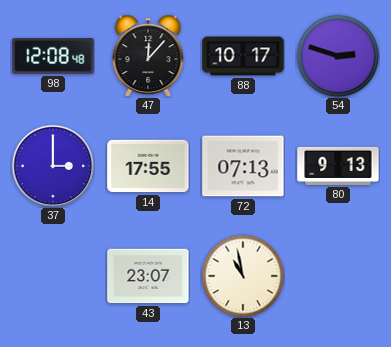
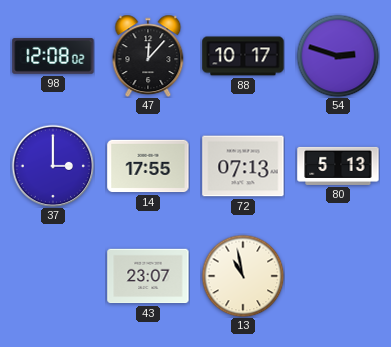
98: 12:08:48 -> 12:08:02 (53, 56)
80: 9:13 -> 5:13 (338, 166)
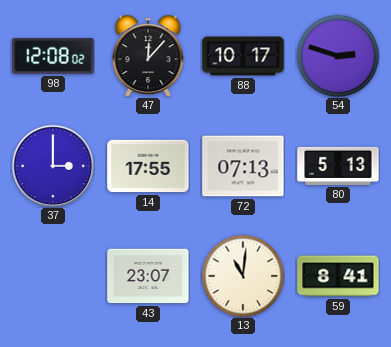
13: 10:58 -> 11:01 (243, 276)
59: none -> 8:41 (338, 276)
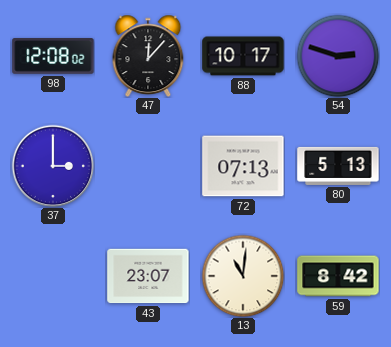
14: 17:55 -> none (148, 166)
59: 8:41 -> 8:42 (338, 276)
